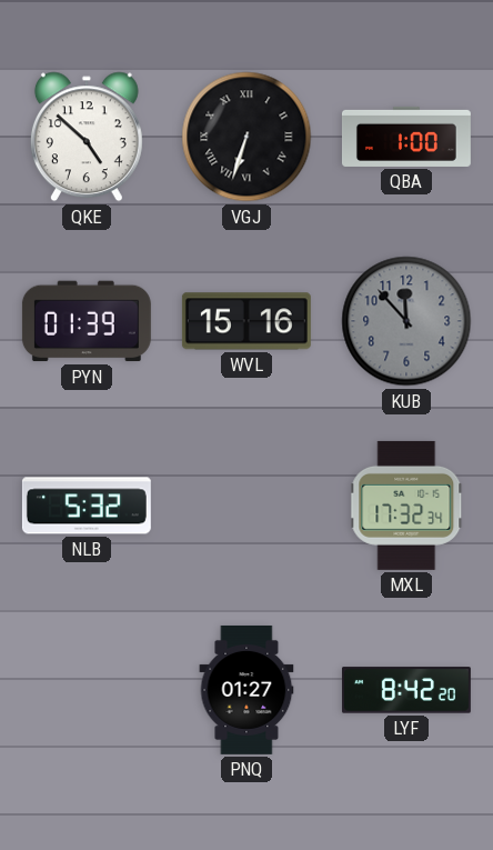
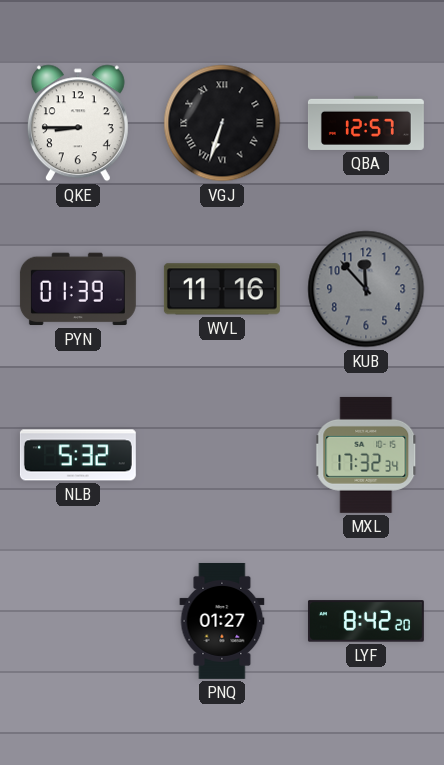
QKE: 4:52 -> 8:45 (78, 123)
QBA: 1:00 -> 12:57 (366, 123)
WVL: 15:16 -> 11:16 (222, 289)
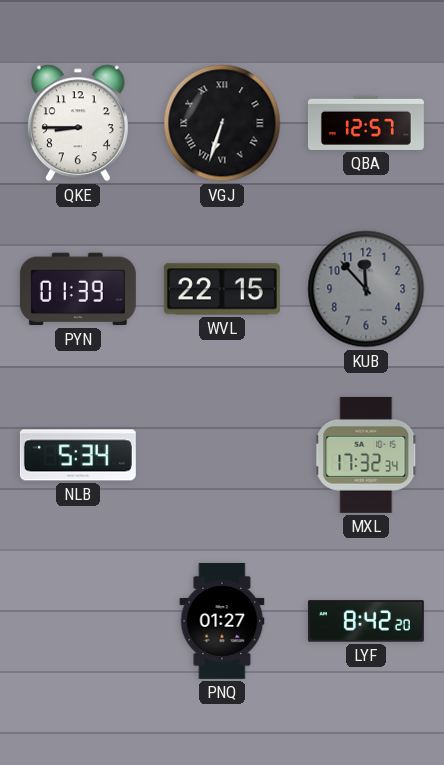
WVL: 11:16 -> 22:15 (222, 289)
NLB: 5:32 -> 5:34 (78, 455)
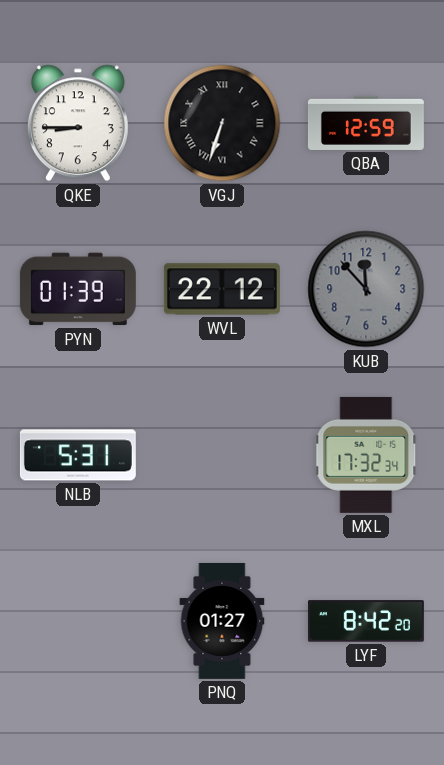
QBA: 12:57 -> 12:59 (366, 123)
WVL: 22:15 -> 22:12 (222, 289)
NLB: 5:34 -> 5:31 (78, 455)
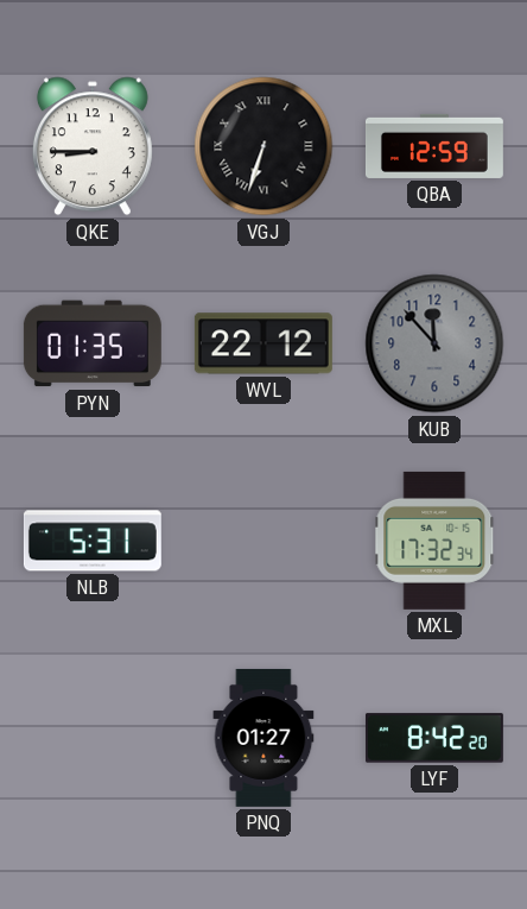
PYN: 01:39 -> 01:35 (93, 343)
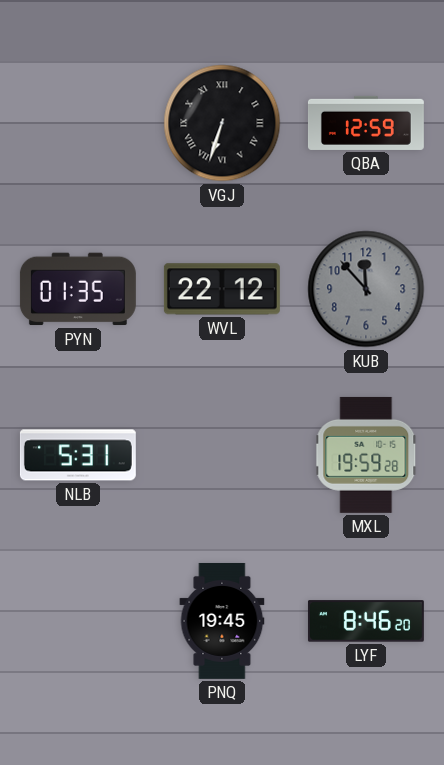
QKE: 8:45 -> none (93, 146)
MXL: 17:32 -> 19:59 (366, 455)
PNQ: 01:27 -> 19:45 (222, 621)
LYF: 8:42 -> 8:46 (366, 621)
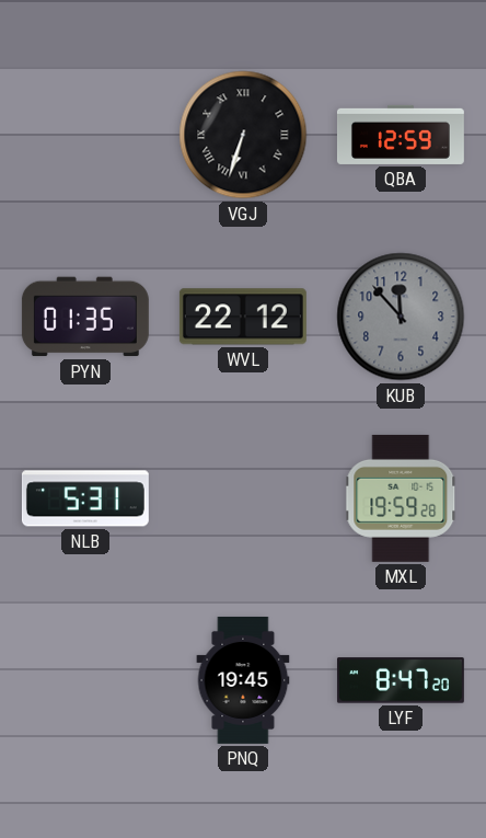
LYF: 8:46 -> 8:47 (401, 680)
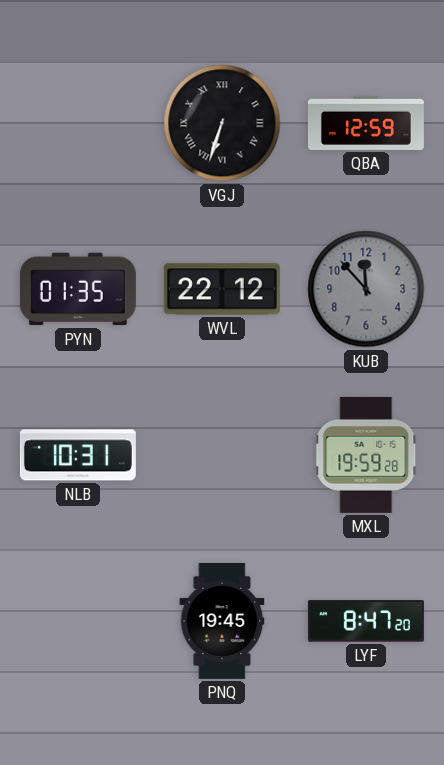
NLB: 5:31 -> 10:31 (78, 455)
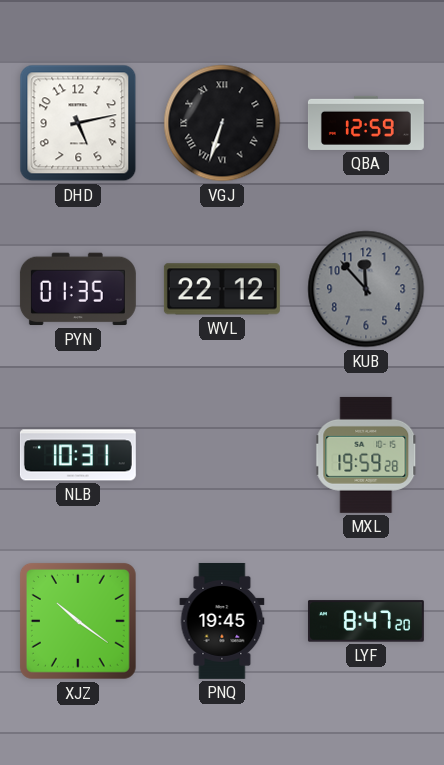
DHD: none -> 5:13 (78, 123)
XJZ: none -> 10:21 (78, 621)
